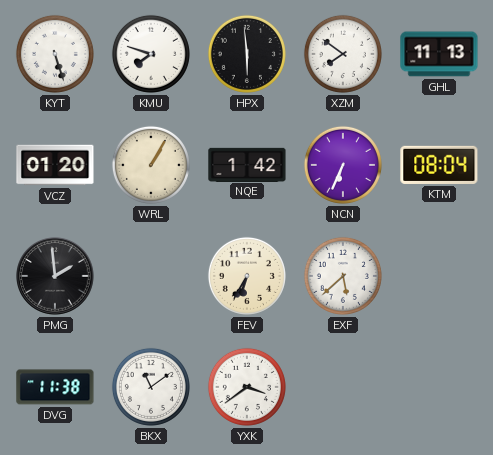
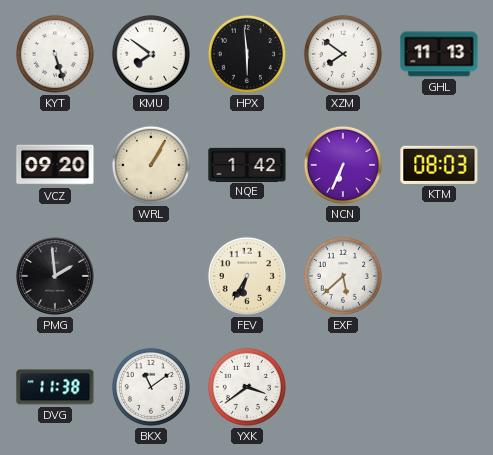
KMU: 7:48 -> 7:51 (151, 54)
VCZ: 01:20 -> 09:20 (55, 165)
KTM: 08:04 -> 08:03 (439, 165)
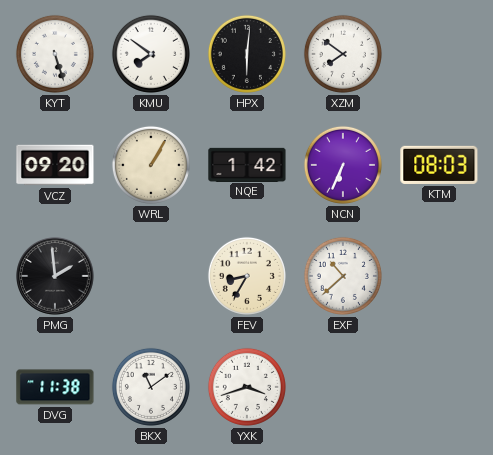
HPX: 5:59 -> 6:01 (247, 54)
GHL: 11:13 -> none (439, 54)
FEV: 6:35 -> 8:35 (247, 276)
EXF: 5:38 -> 10:38 (343, 276)
YXK: 3:39 -> 3:42 (247, 387)
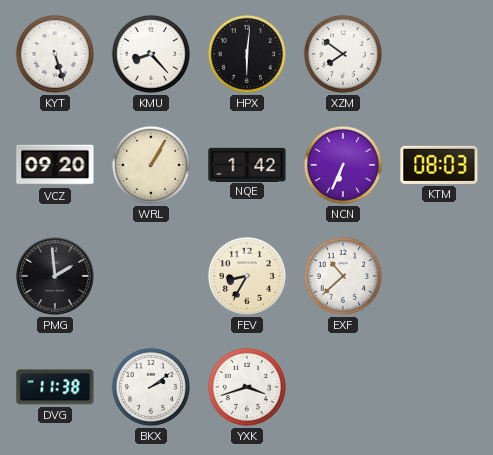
KMU: 7:51 -> 8:23 (151, 54)
BKX: 11:09 -> 2:09 (151, 387)
